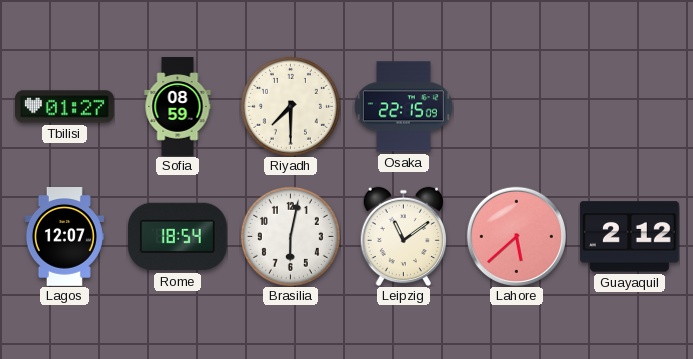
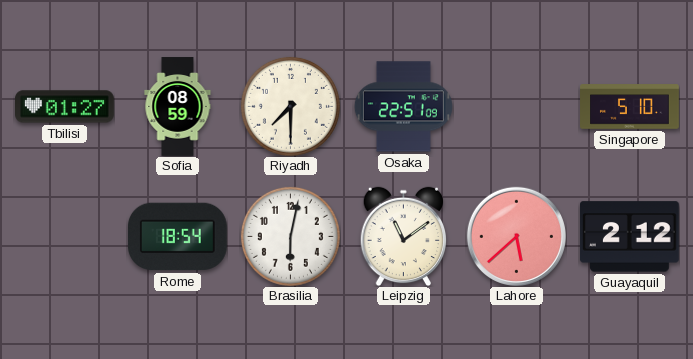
Osaka: 22:15 -> 22:51 (403, 107)
Singapore: none -> 5:10 (630, 107)
Lagos: 12:07 -> none (64, 237)
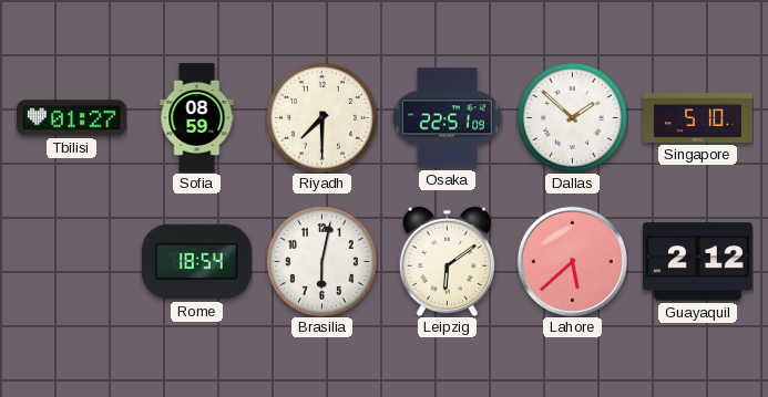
Dallas: none -> 1:52 (572, 117)
Leipzig: 11:09 -> 6:09 (447, 261)
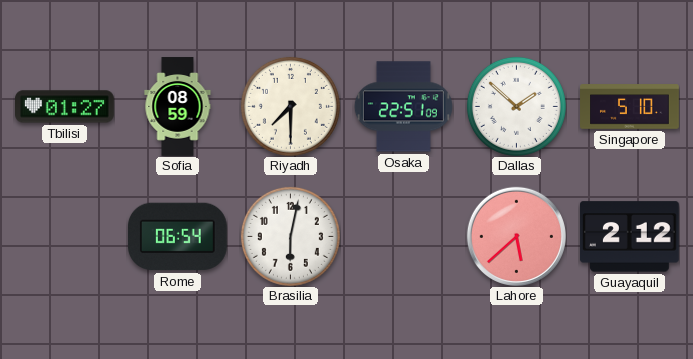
Rome: 18:54 -> 06:54 (177, 237)
Leipzig: 6:09 -> none (447, 261)
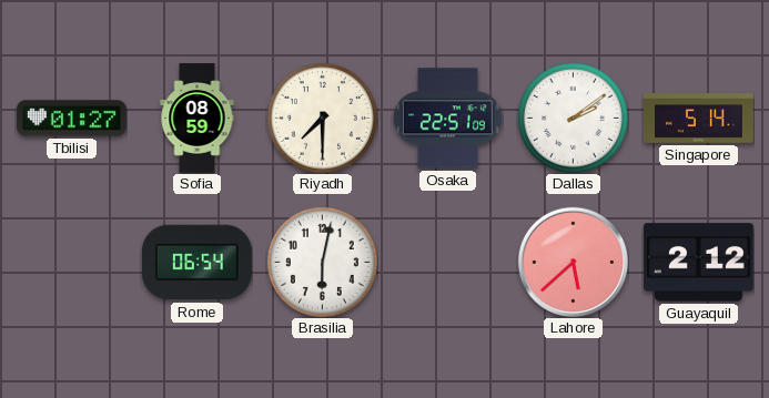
Dallas: 1:52 -> 2:09 (573, 118)
Singapore: 5:10 -> 5:14 (699, 119)
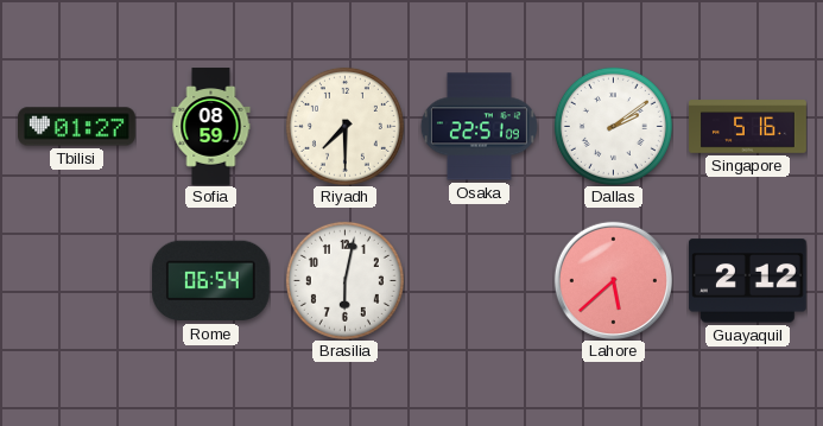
Singapore: 5:14 -> 5:16 (748, 127)
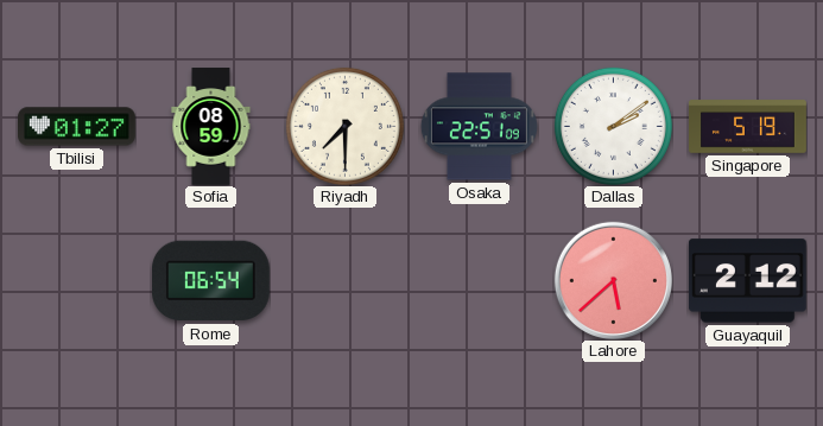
Singapore: 5:16 -> 5:19 (748, 127)
Brasilia: 6:02 -> none (344, 280)
